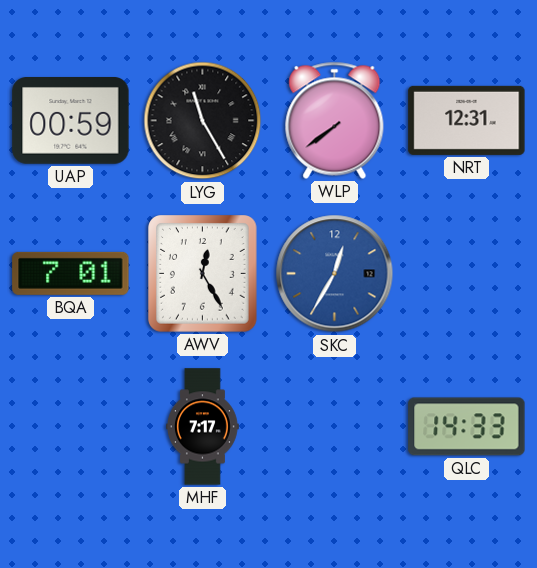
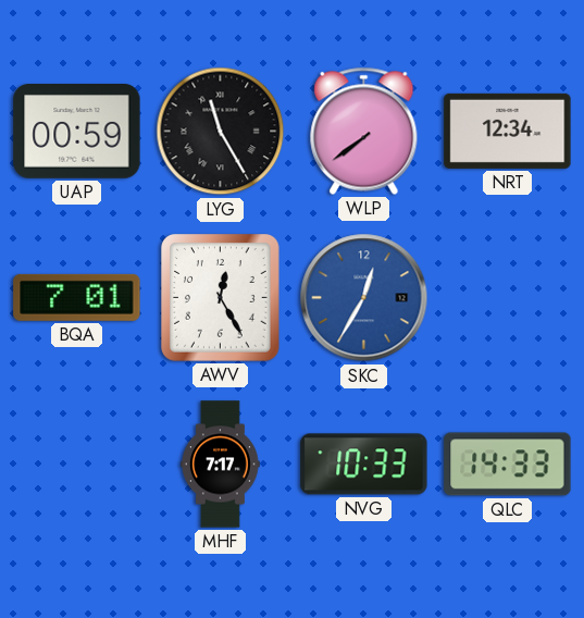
NRT: 12:31 -> 12:34 (508, 131)
NVG: none -> 10:33 (364, 465)
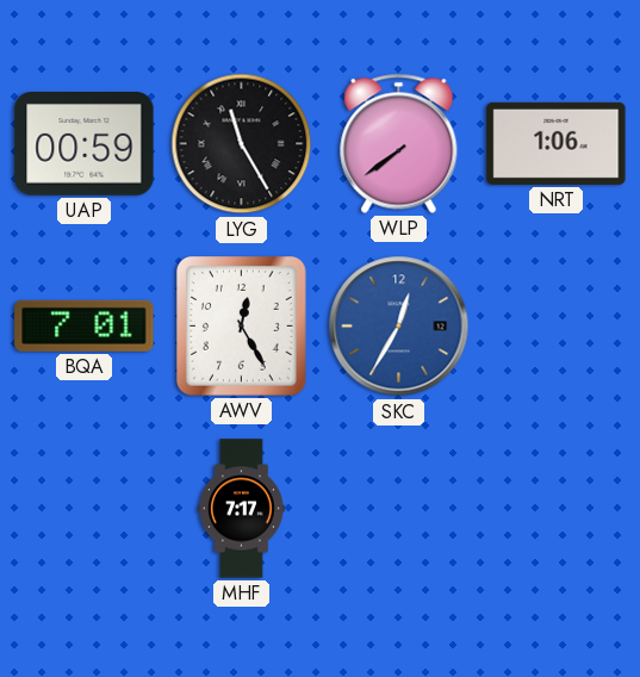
NRT: 12:34 -> 1:06 (557, 143)
NVG: 10:33 -> none (364, 465)
QLC: 14:33 -> none (508, 465)
